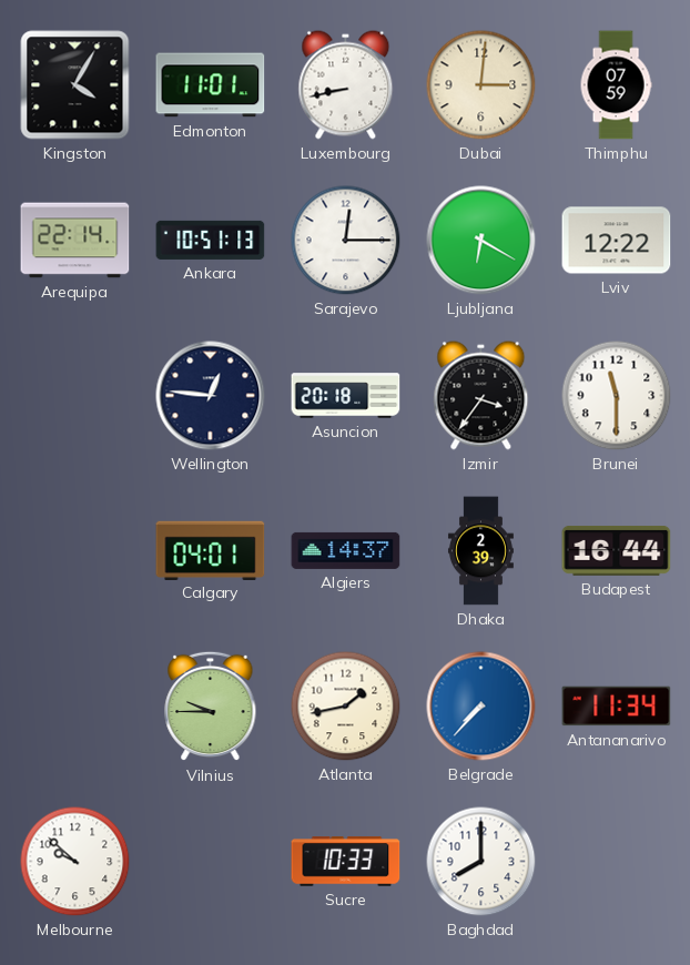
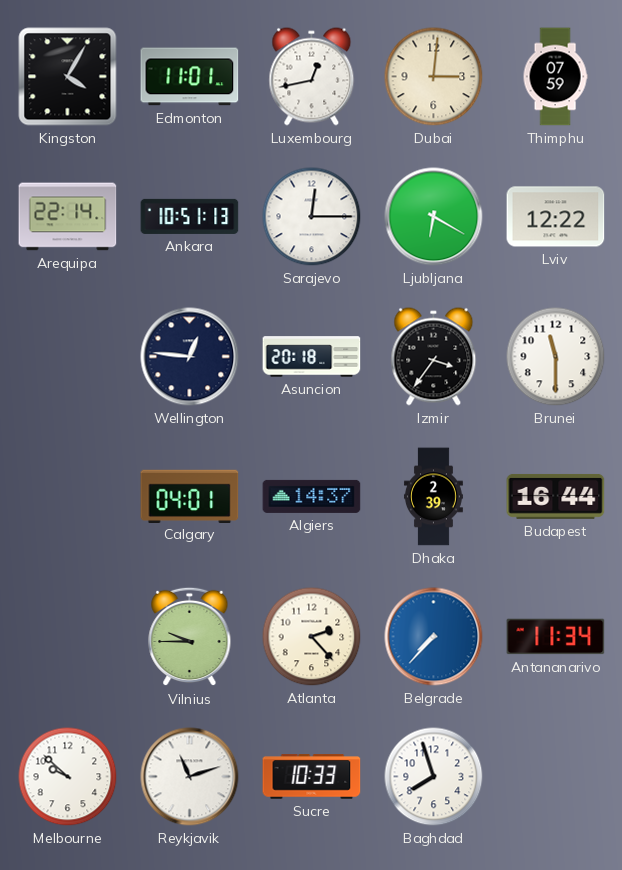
Luxembourg: 8:43 -> 12:43 (312, 77)
Atlanta: 1:43 -> 2:23 (312, 637)
Reykjavik: none -> 11:12 (190, 777)
Baghdad: 8:00 -> 7:57 (434, 777)
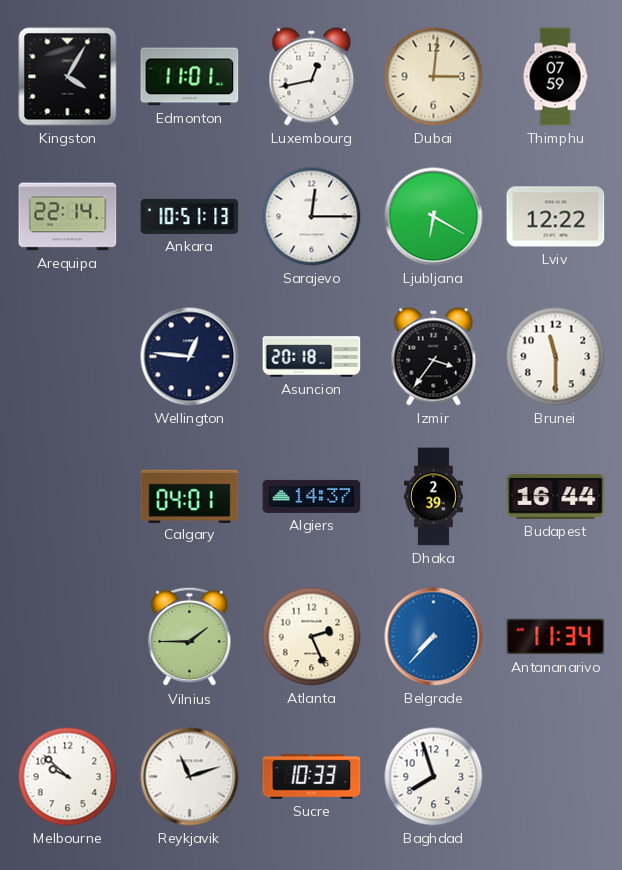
Vilnius: 9:45 -> 1:45 (190, 637)
Atlanta: 2:23 -> 2:26 (312, 637)
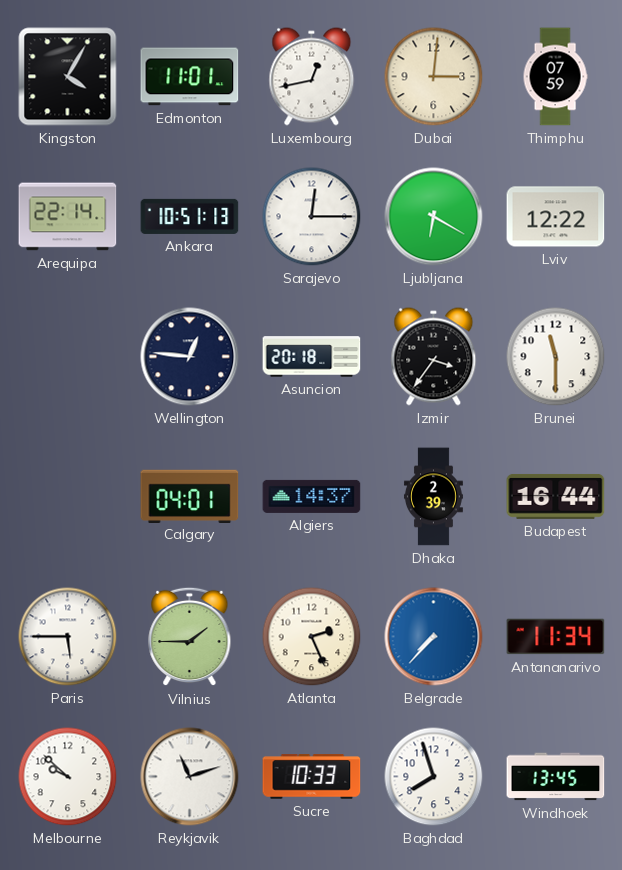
Paris: none -> 5:45 (68, 637)
Windhoek: none -> 13:45 (556, 777)
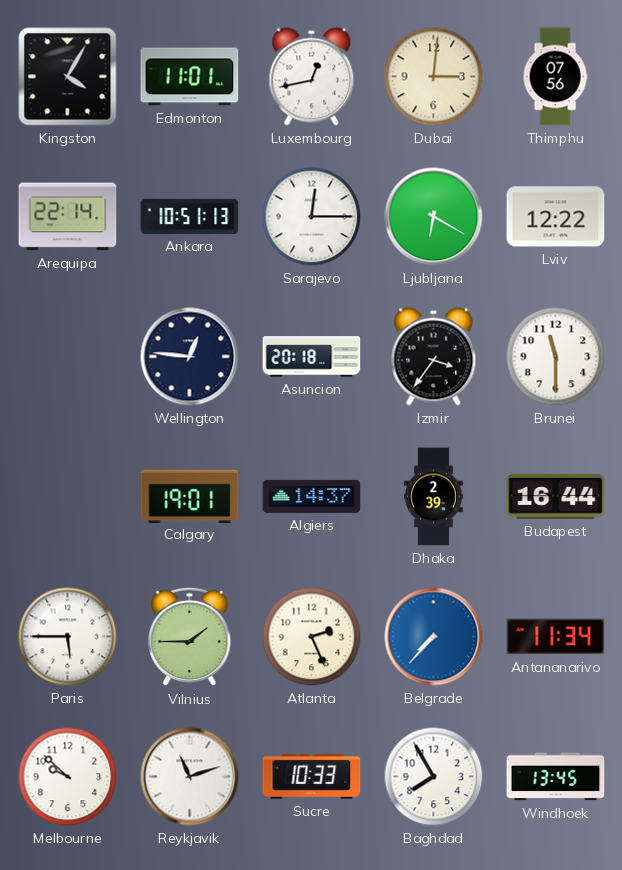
Thimphu: 07:59 -> 07:56 (555, 77)
Calgary: 04:01 -> 19:01 (190, 496)
Baghdad: 7:57 -> 7:55 (434, 777)
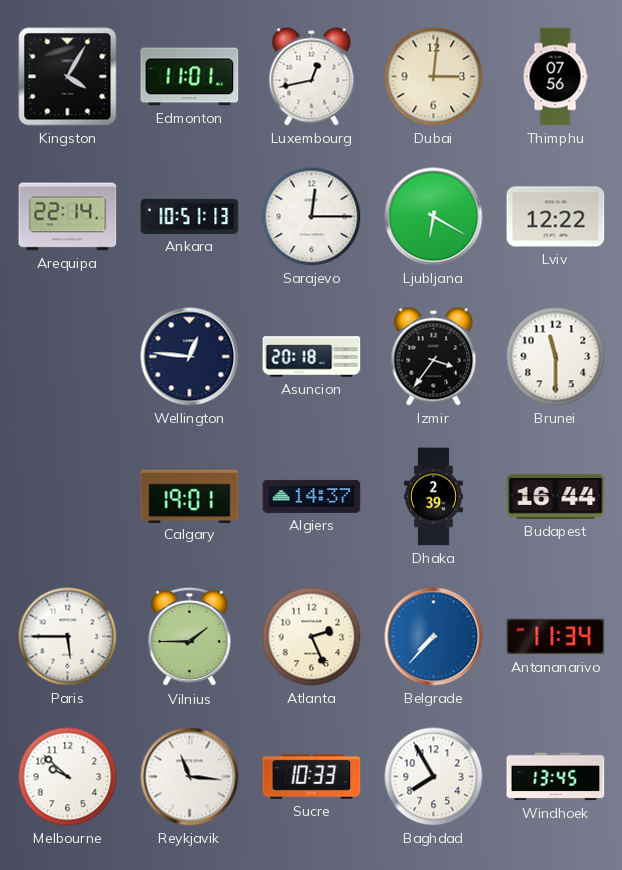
Reykjavik: 11:12 -> 11:16 (190, 777)
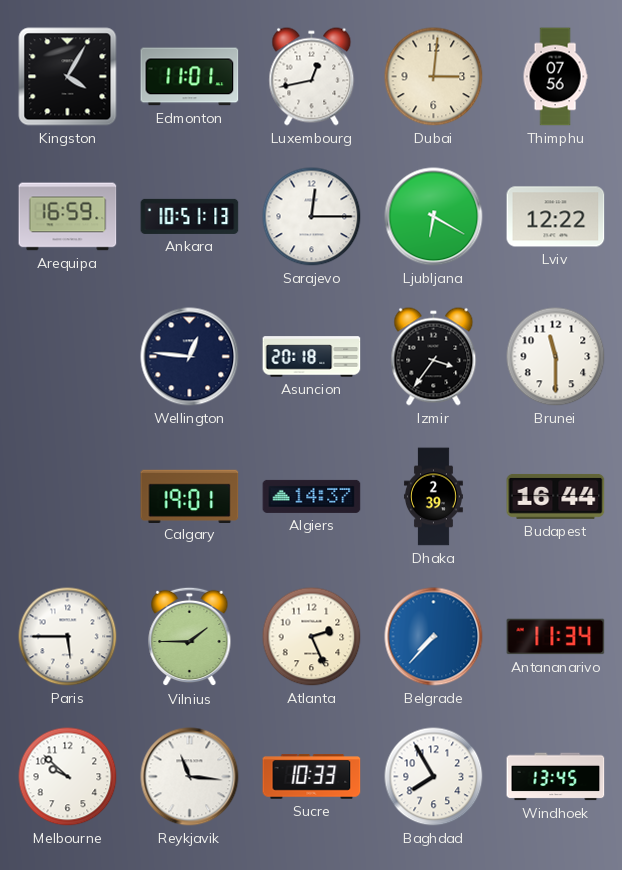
Arequipa: 22:14 -> 16:59 (68, 217)
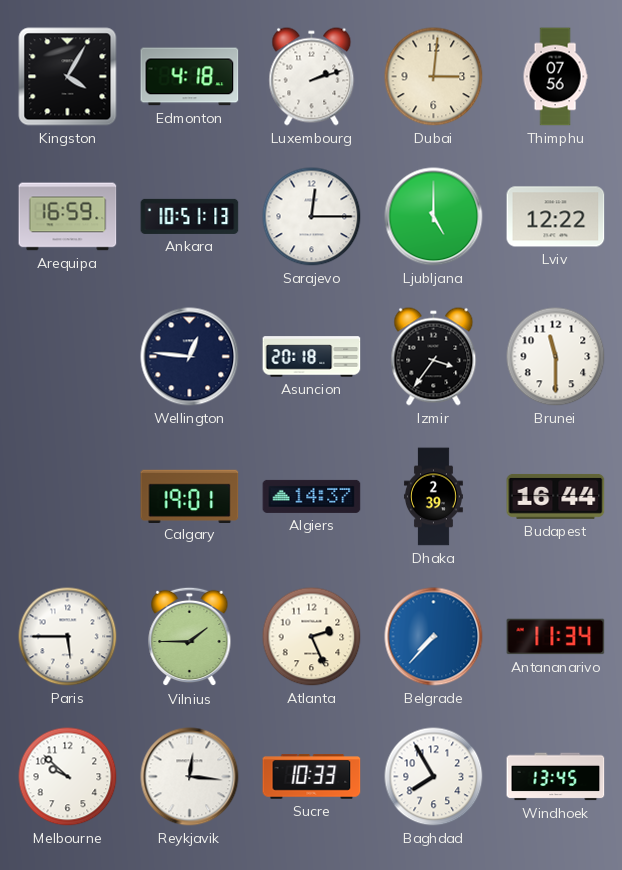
Edmonton: 11:01 -> 4:18 (190, 77)
Luxembourg: 12:43 -> 2:12 (312, 77)
Ljubljana: 6:20 -> 5:00 (434, 217)
Reykjavik: 11:16 -> 12:16 (190, 777)
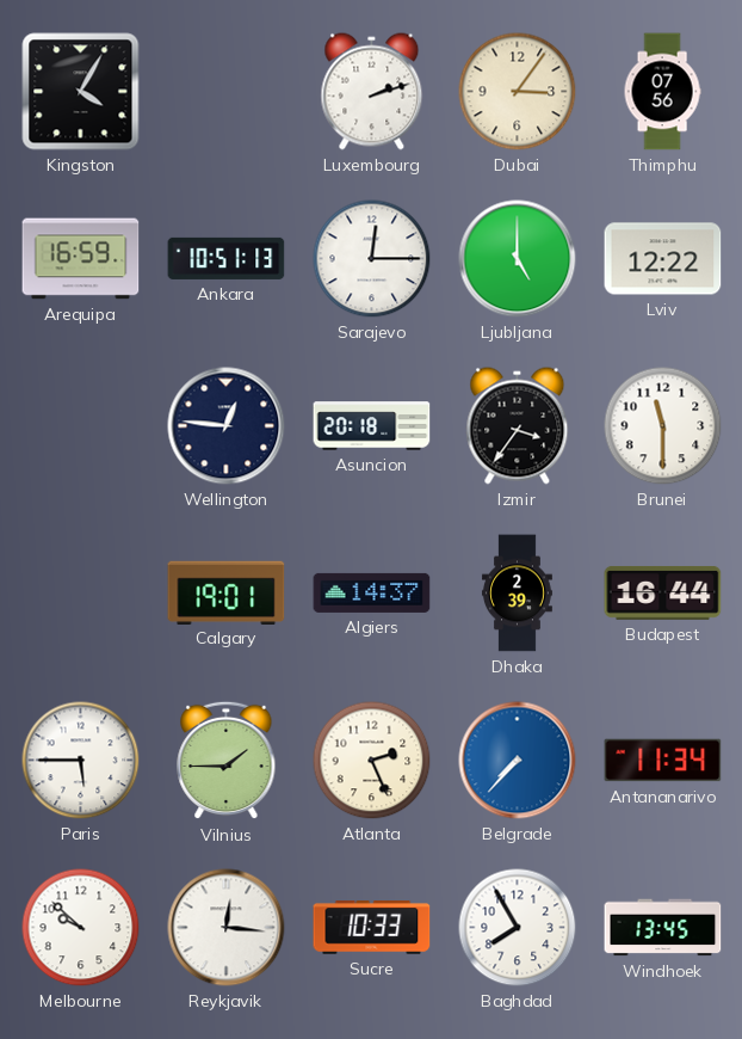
Edmonton: 4:18 -> none (190, 77)
Dubai: 3:01 -> 3:06 (518, 92)
